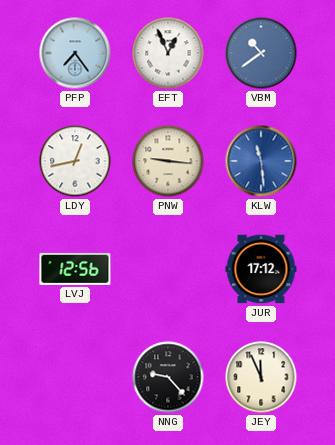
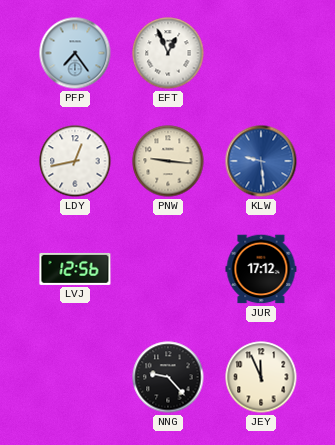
VBM: 10:39 -> none (261, 53)
KLW: 11:29 -> 9:29 (261, 161)
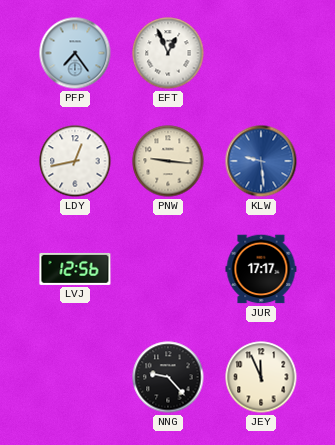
JUR: 17:12 -> 17:17 (261, 269)
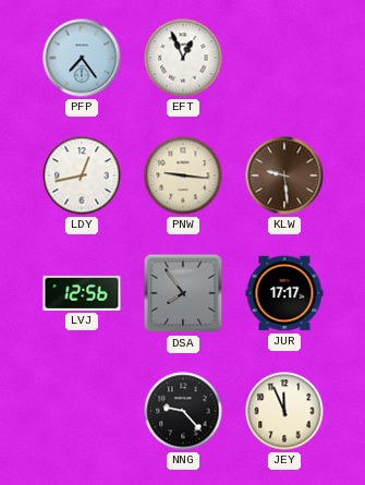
KLW dial: blue -> brown (284, 175)
DSA: none -> 7:54 (183, 293)
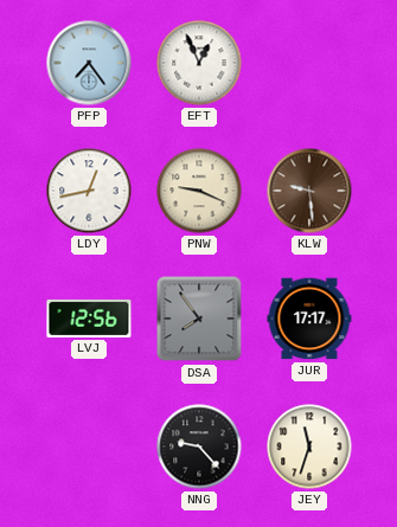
PNW: 9:16 -> 9:19 (199, 191)
JEY: 11:56 -> 11:33 (309, 446)
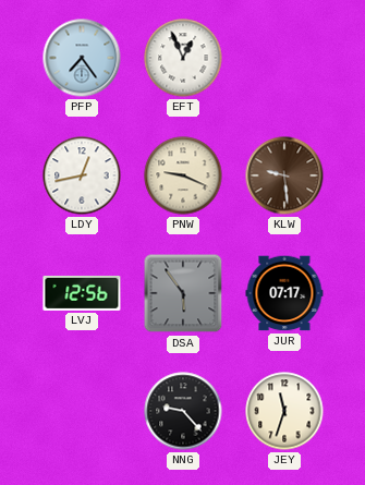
DSA: 7:54 -> 5:54 (183, 293)
JUR: 17:17 -> 07:17 (284, 293)
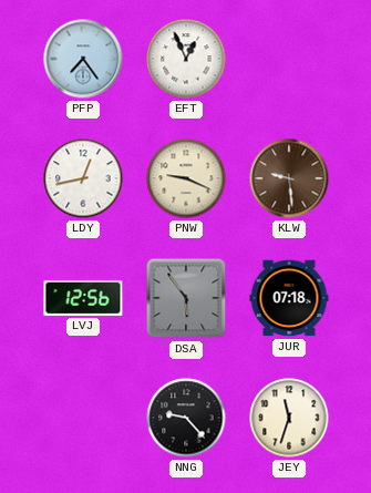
JUR: 07:17 -> 07:18 (289, 298)
